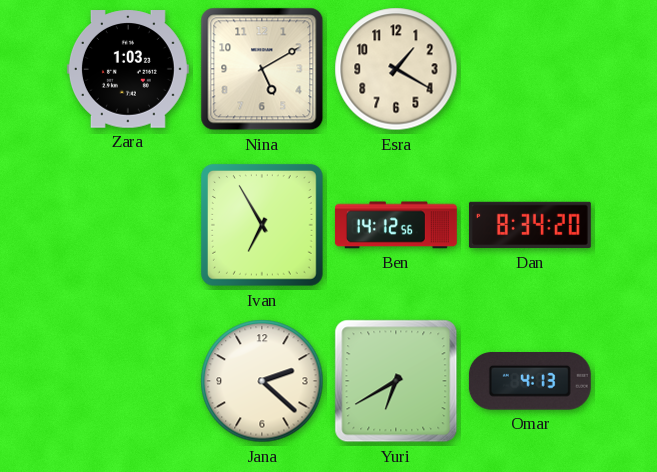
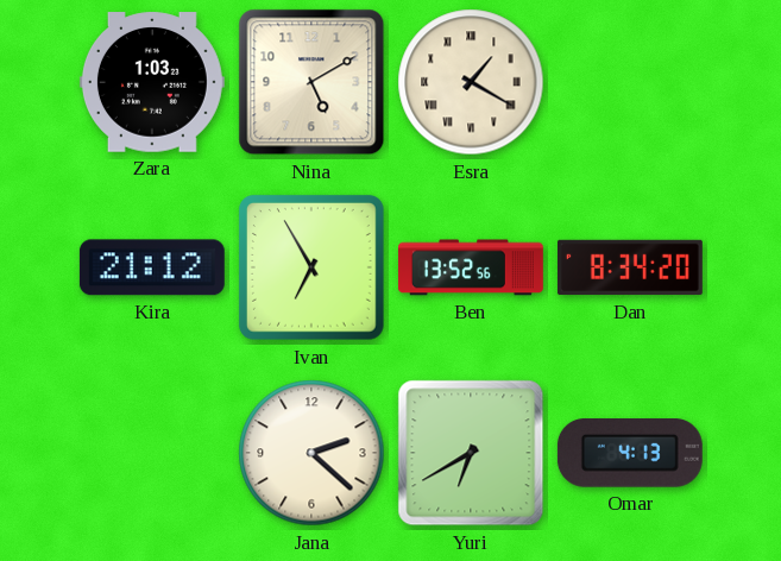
Esra numerals: Arabic -> Roman (471, 82)
Kira: none -> 21:12 (152, 267)
Ben: 14:12 -> 13:52 (471, 267)
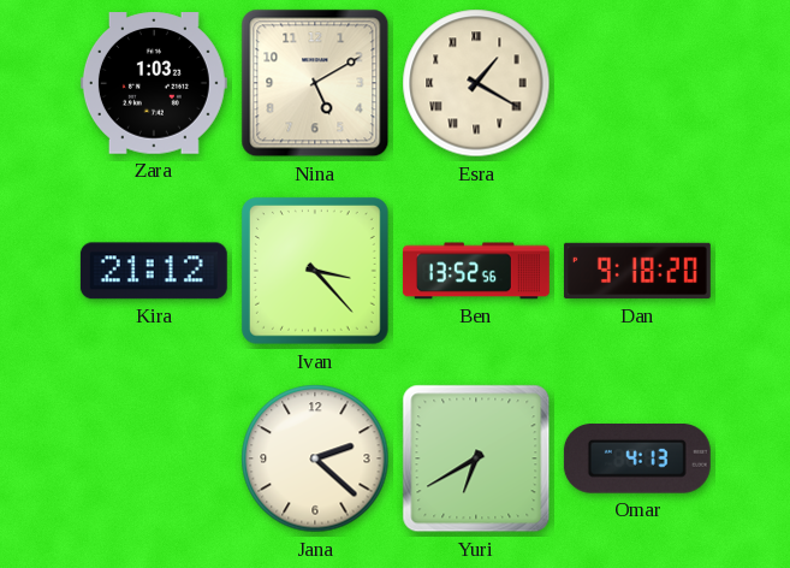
Ivan: 6:55 -> 3:23 (316, 272)
Dan: 8:34 -> 9:18 (637, 271)
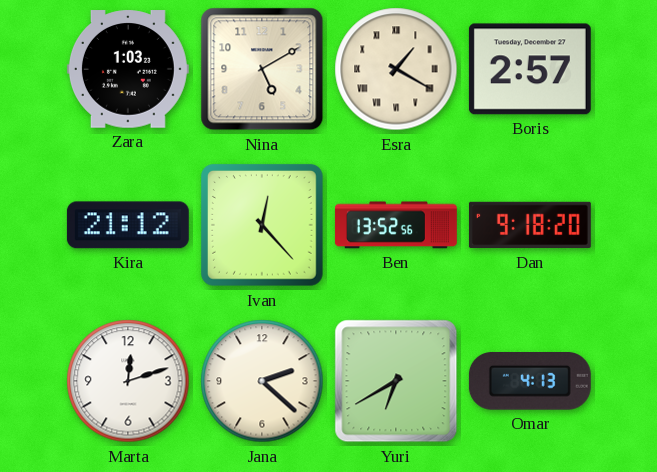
Boris: none -> 2:57 (530, 69)
Ivan: 3:23 -> 12:23 (263, 226)
Marta: none -> 12:12 (128, 381)
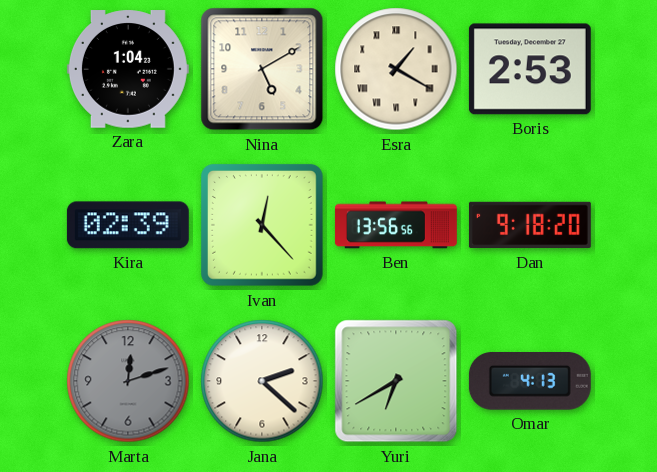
Zara: 1:03 -> 1:04 (128, 69)
Boris: 2:57 -> 2:53 (530, 69)
Kira: 21:12 -> 02:39 (128, 225)
Ben: 13:52 -> 13:56 (396, 225)
Marta dial: white -> grey (128, 381)
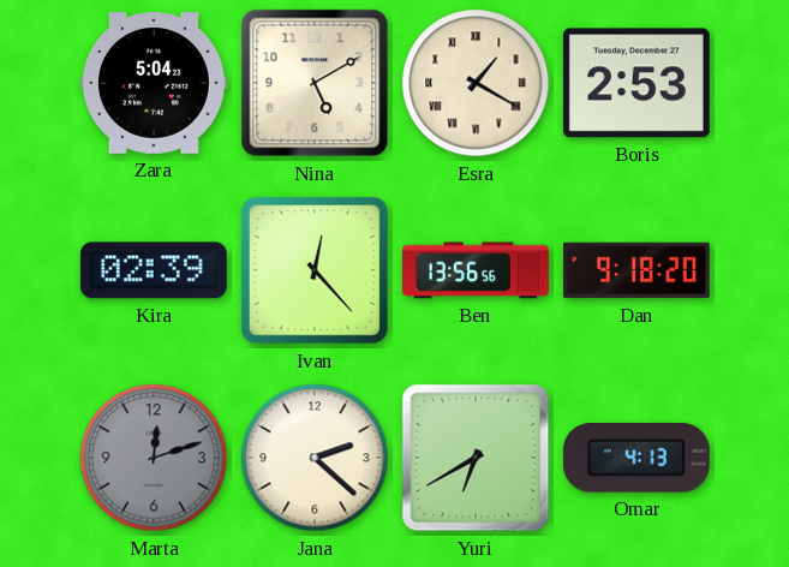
Zara: 1:04 -> 5:04 (154, 83)
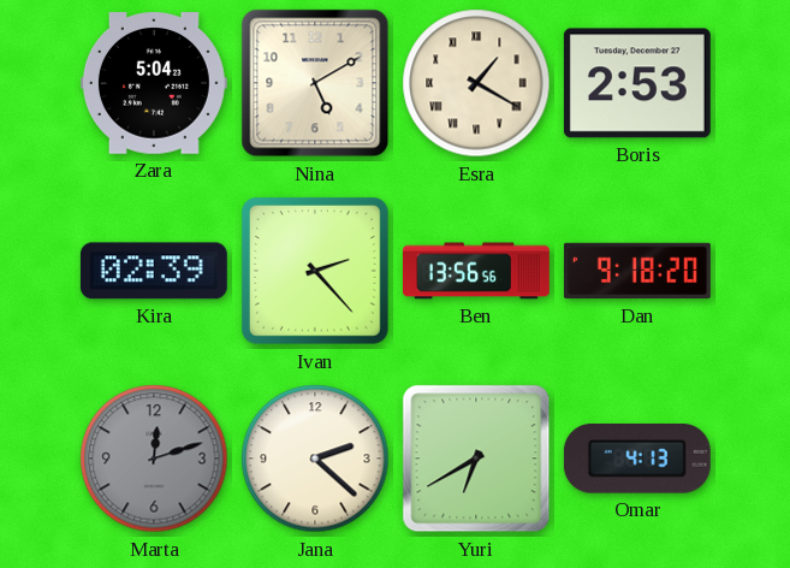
Ivan: 12:23 -> 2:23 (316, 272)
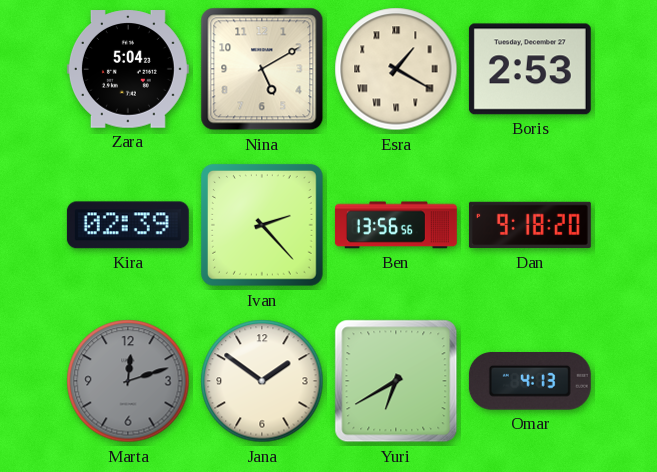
Jana: 2:22 -> 1:51 (262, 381)
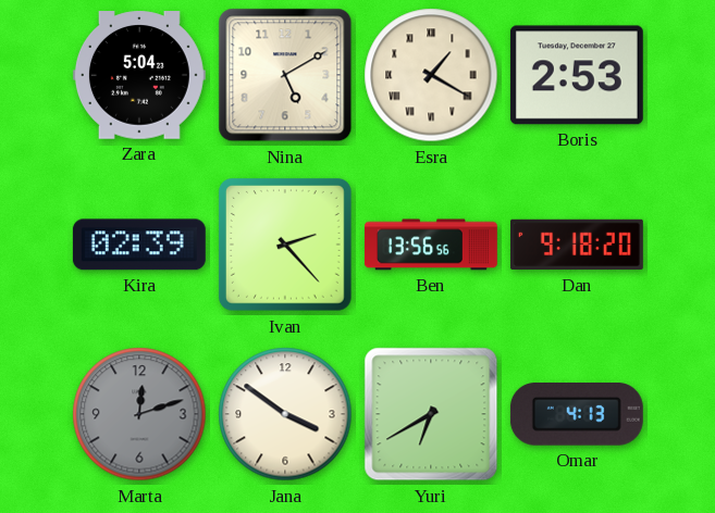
Jana: 1:51 -> 3:51 (285, 414)
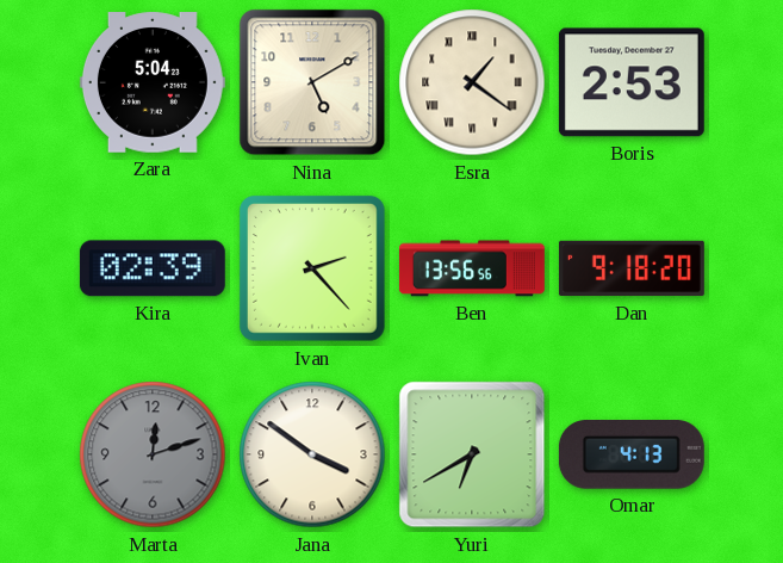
Esra: 1:20 -> 1:21 (472, 82)
